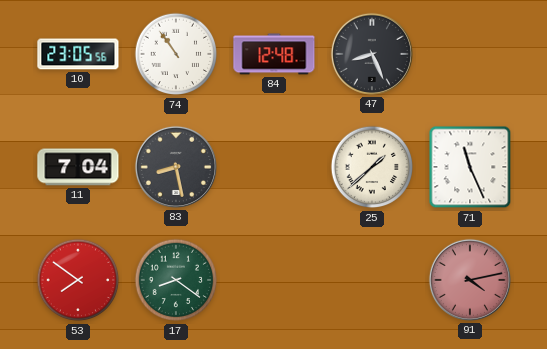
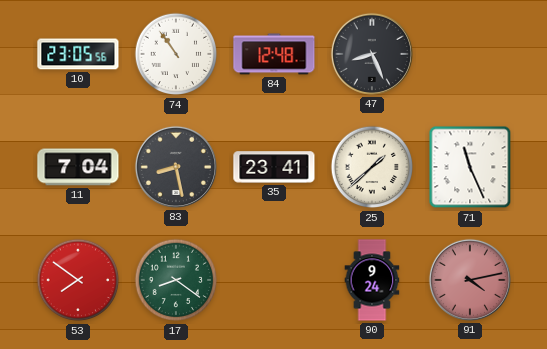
35: none -> 23:41 (274, 167)
90: none -> 9:24 (372, 280)
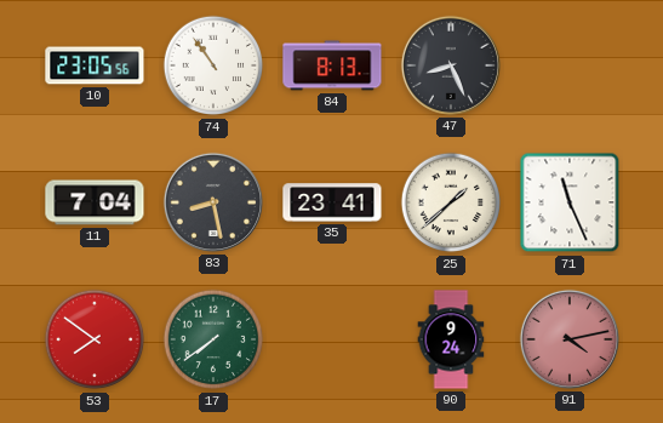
84: 12:48 -> 8:13 (332, 65)
17: 8:21 -> 7:39 (213, 339)
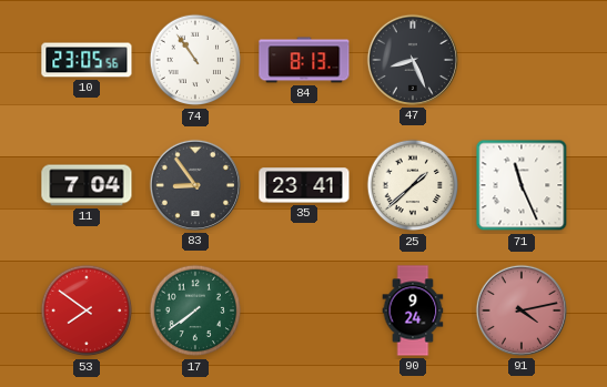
83: 8:28 -> 8:54 (195, 185)
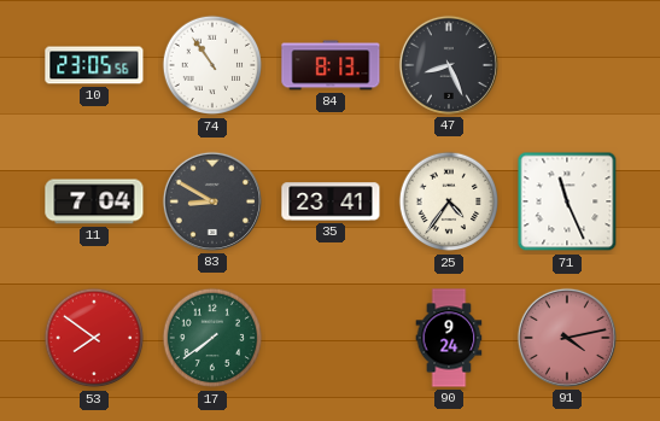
83: 8:54 -> 8:50 (212, 201)
25: 1:38 -> 4:36 (449, 201)
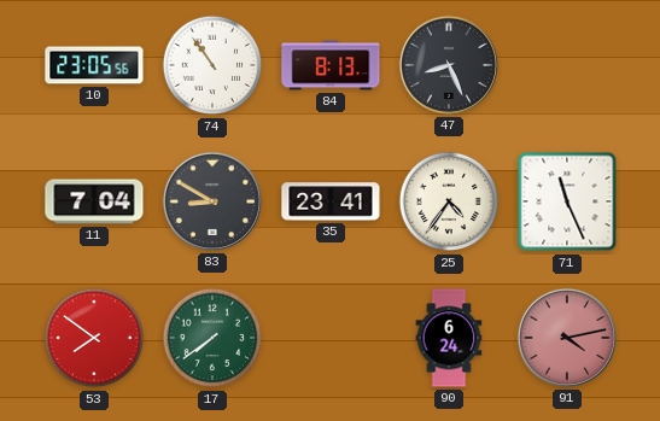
90: 9:24 -> 6:24 (449, 338)
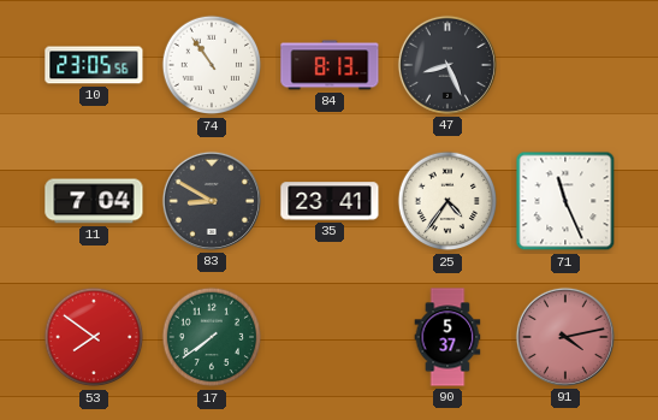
90: 6:24 -> 5:37 (447, 337)
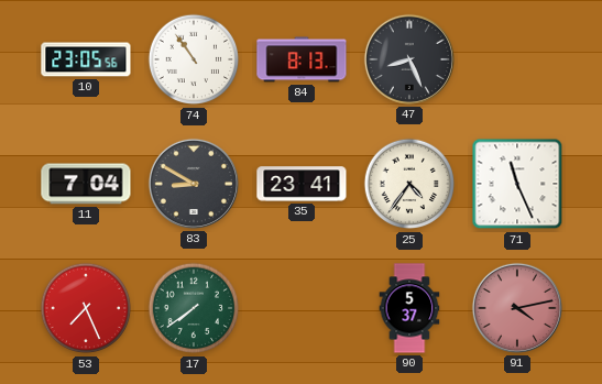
53: 7:51 -> 7:26 (86, 308)
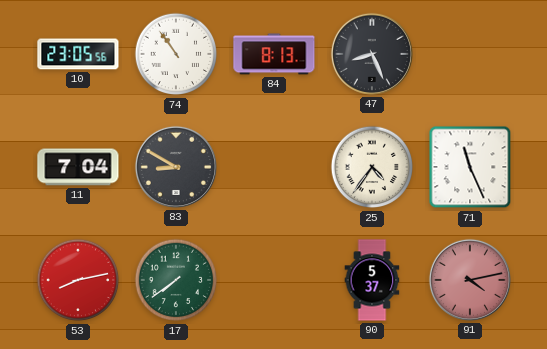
35: 23:41 -> none (302, 184)
53: 7:26 -> 8:13 (78, 280)
